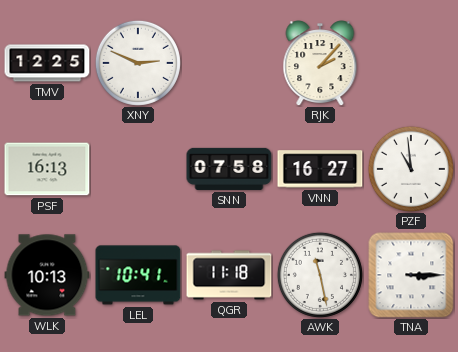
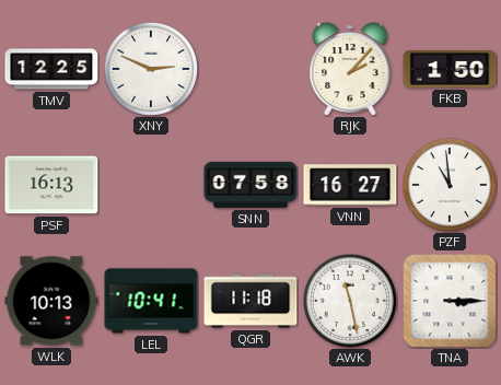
FKB: none -> 1:50 (450, 69)
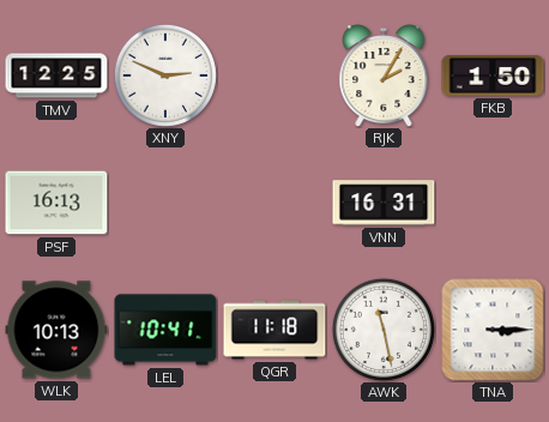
RJK: 2:07 -> 2:05 (384, 76)
SNN: 07:58 -> none (250, 185)
VNN: 16:27 -> 16:31 (384, 203)
PZF: 10:59 -> none (450, 185)
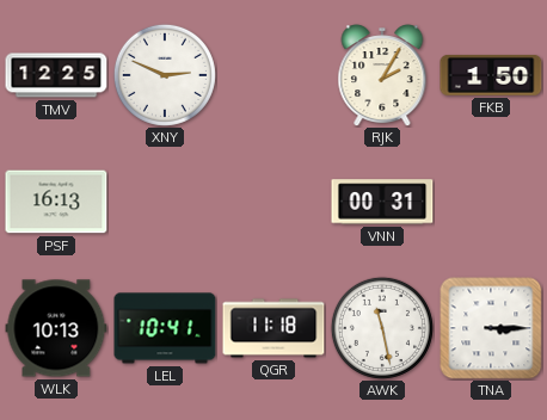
VNN: 16:31 -> 00:31 (382, 202)
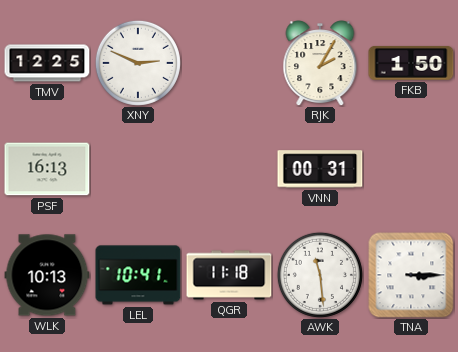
AWK: 11:28 -> 11:29 (320, 275)
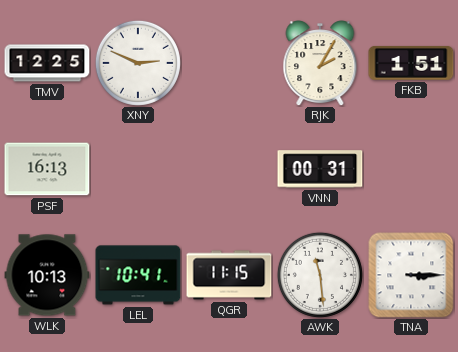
FKB: 1:50 -> 1:51 (411, 63)
QGR: 11:18 -> 11:15 (229, 275)
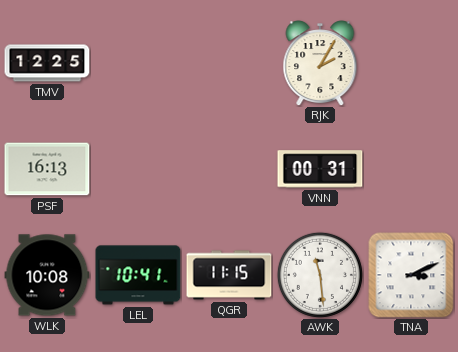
XNY: 2:49 -> none (138, 63)
FKB: 1:51 -> none (411, 63)
WLK: 10:13 -> 10:08 (47, 275)
TNA: 3:15 -> 3:11 (411, 275)
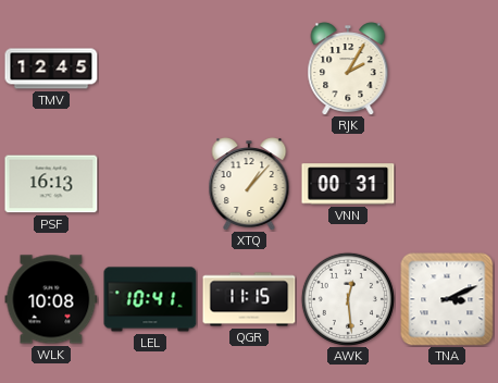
TMV: 12:25 -> 12:45 (51, 69)
XTQ: none -> 1:07 (249, 184)
AWK: 11:29 -> 12:29 (348, 299)
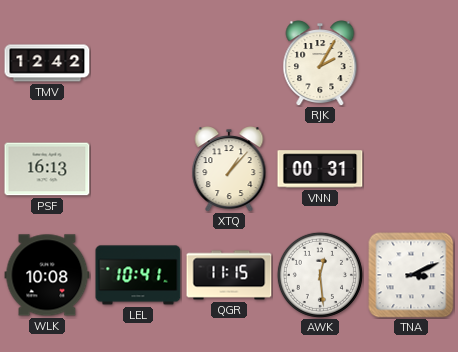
TMV: 12:45 -> 12:42 (47, 63)
